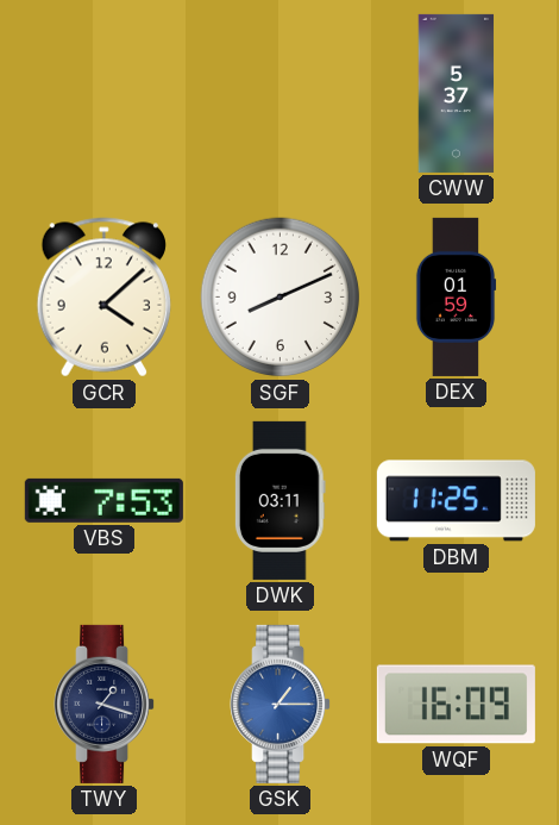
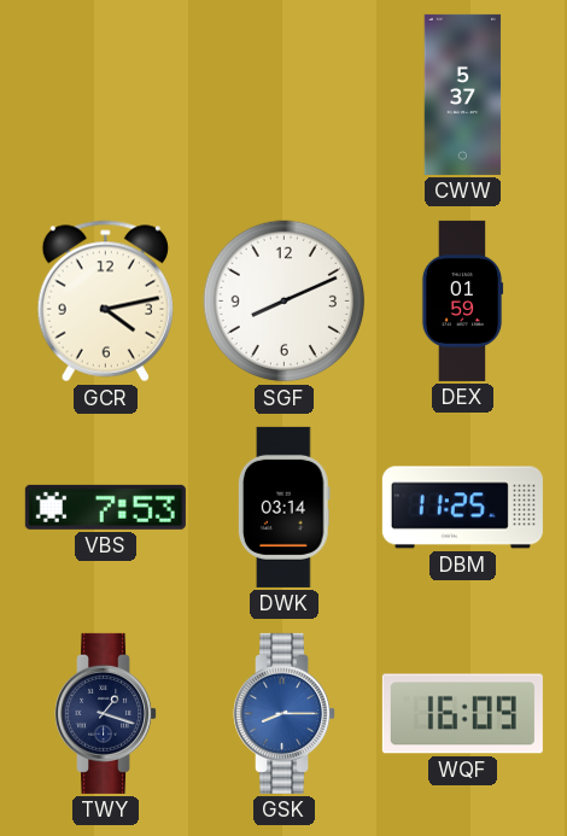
GCR: 4:08 -> 4:13 (105, 302)
DWK: 03:11 -> 03:14 (283, 507)
GSK: 1:15 -> 8:15 (285, 713)
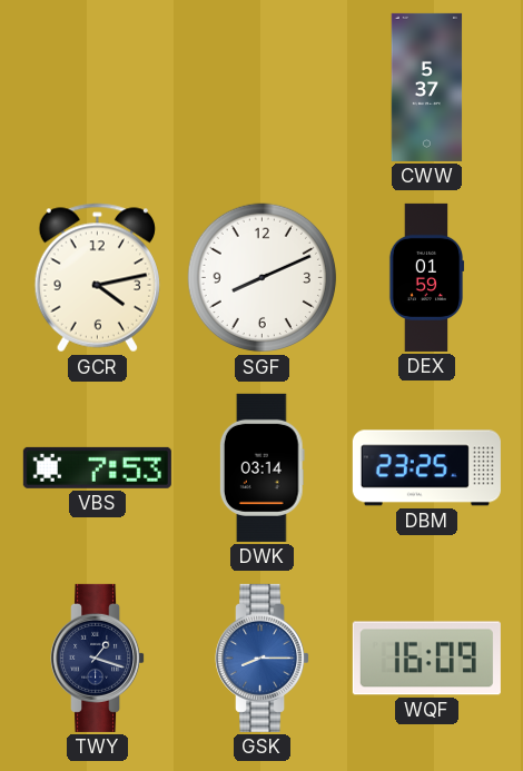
DBM: 11:25 -> 23:25 (426, 468)
